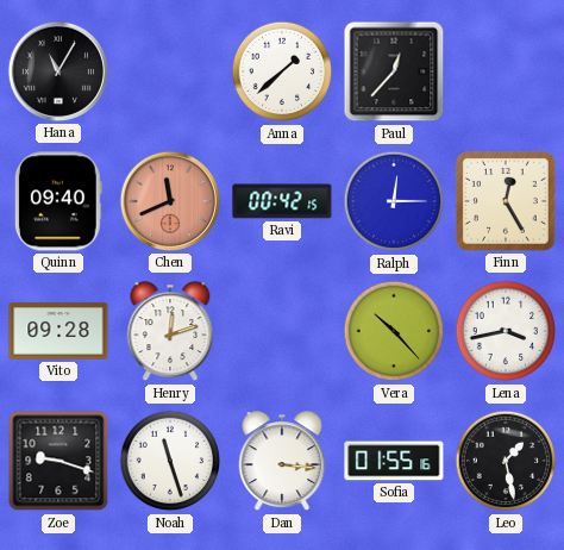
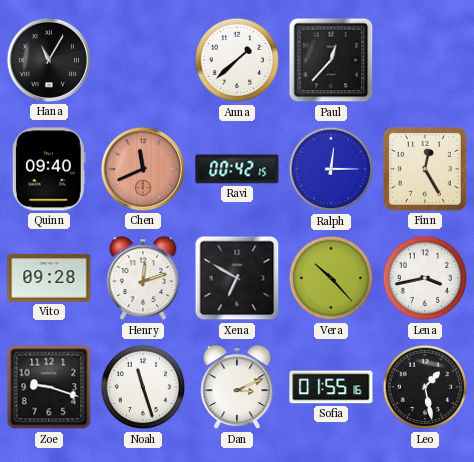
Xena: none -> 6:50 (237, 278)
Dan: 3:16 -> 3:11 (237, 388)
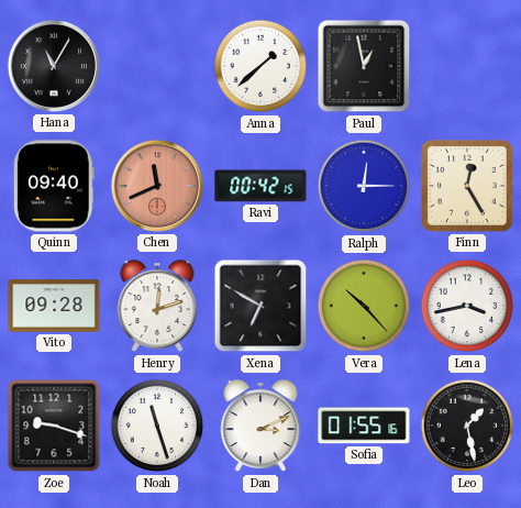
Paul: 12:37 -> 12:58 (364, 66)
